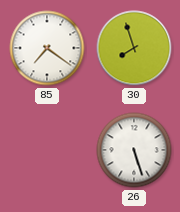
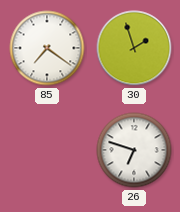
30: 7:57 -> 1:57 (134, 48)
26: 5:27 -> 6:48 (134, 150)
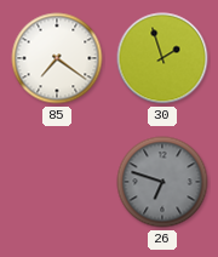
26 dial: white -> grey (162, 182)
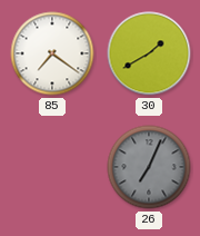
30: 1:57 -> 1:40 (149, 53)
26: 6:48 -> 7:04 (149, 167)
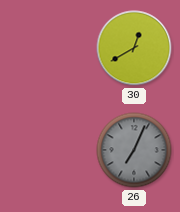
85: 7:21 -> none (52, 53)
30: 1:40 -> 12:40 (134, 48)
